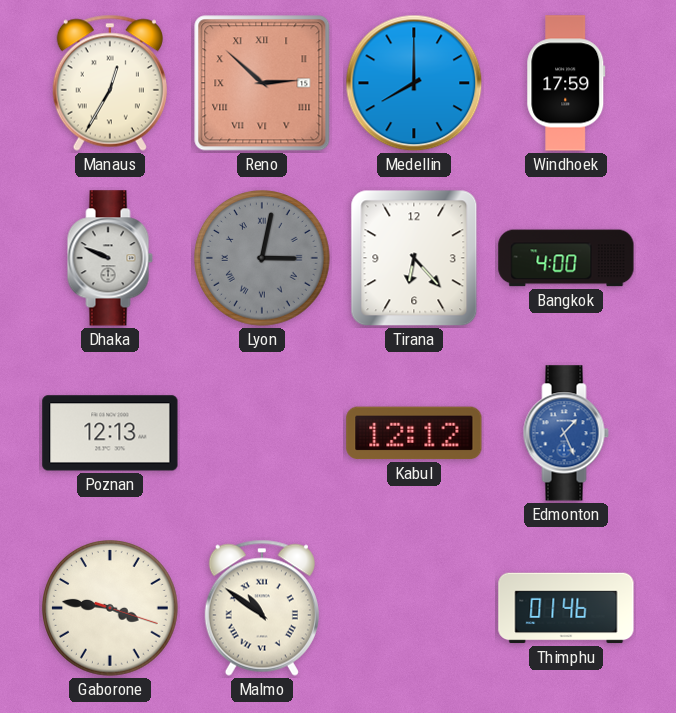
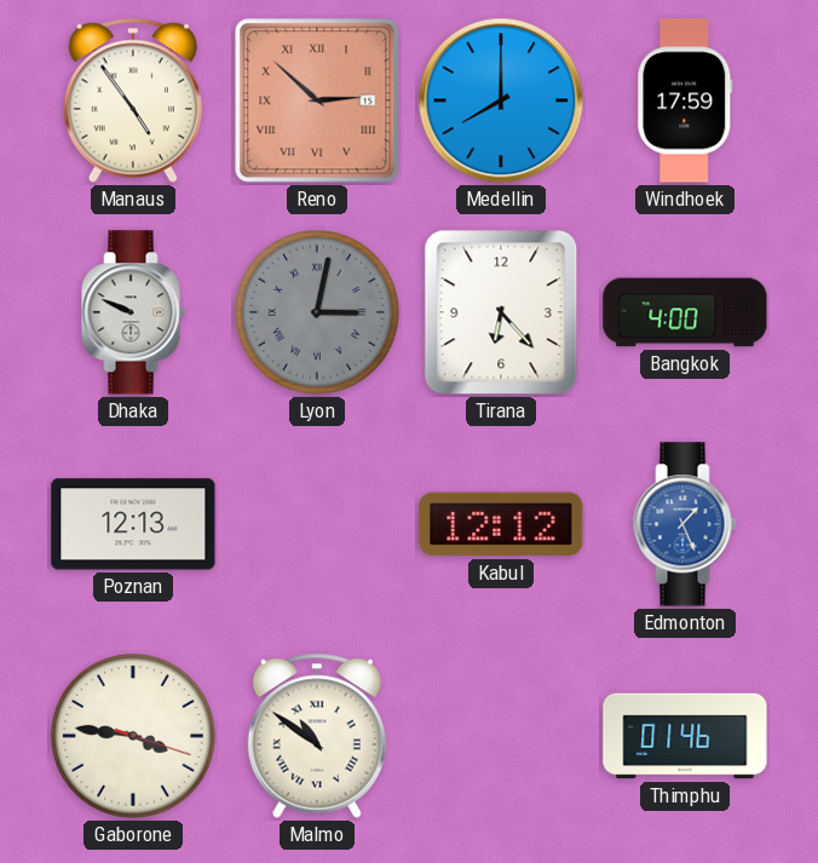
Manaus: 12:35 -> 4:54 (133, 100)
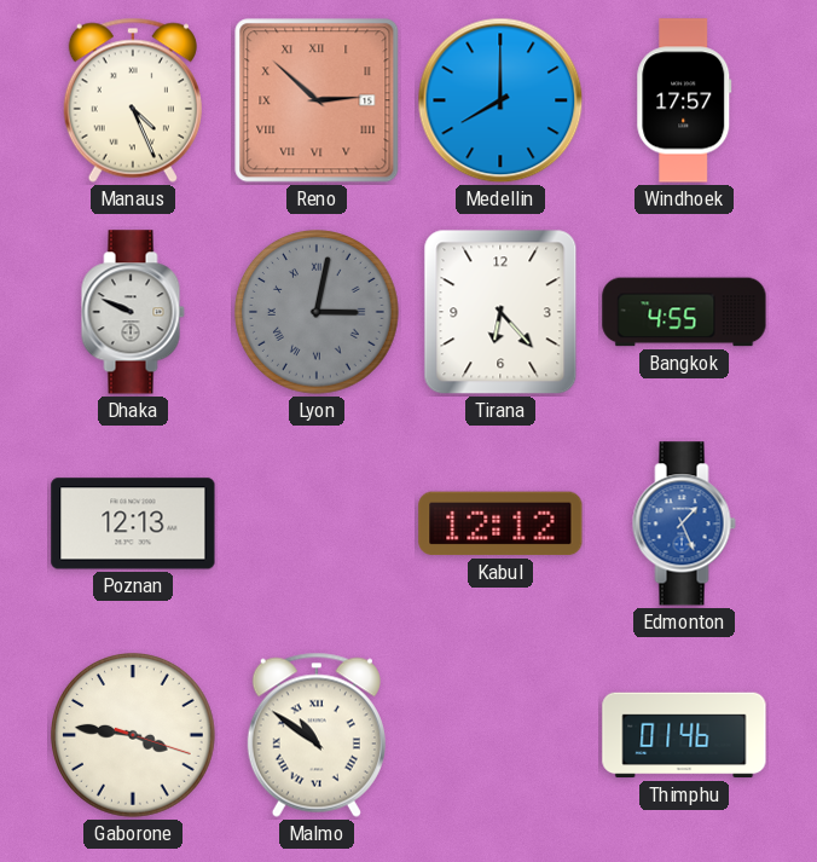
Manaus: 4:54 -> 4:26 (133, 100)
Windhoek: 17:59 -> 17:57 (684, 100)
Bangkok: 4:00 -> 4:55 (684, 312)
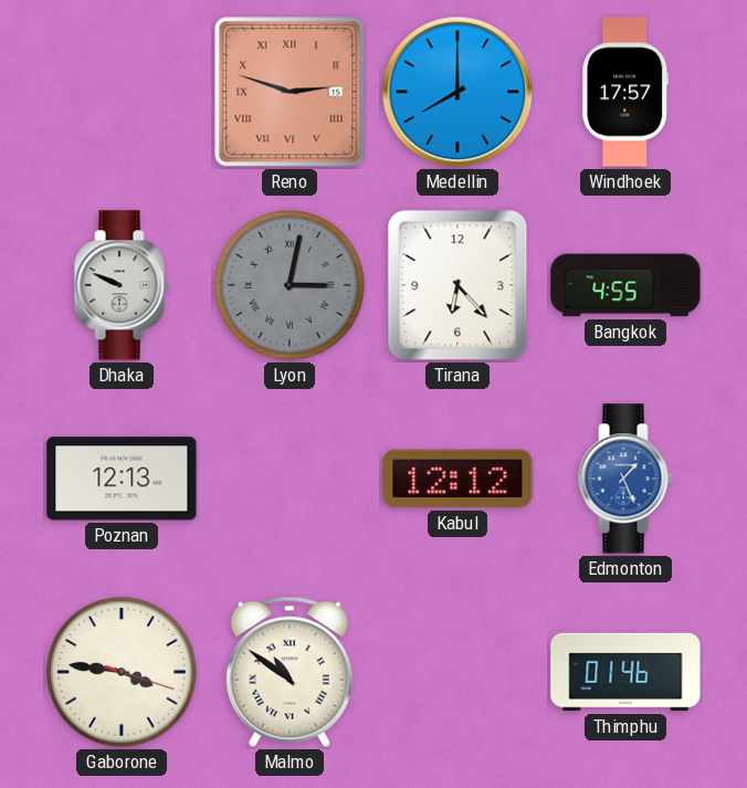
Manaus: 4:26 -> none (133, 100)
Reno: 2:52 -> 2:48 (290, 92)
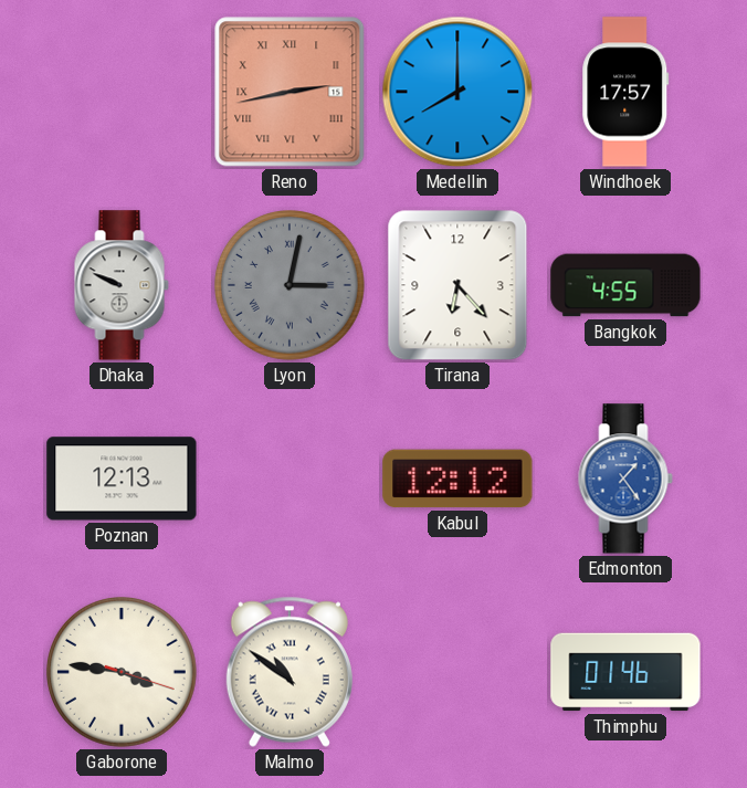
Reno: 2:48 -> 2:43 (290, 92)
Edmonton: 1:26 -> 1:24 (625, 479)
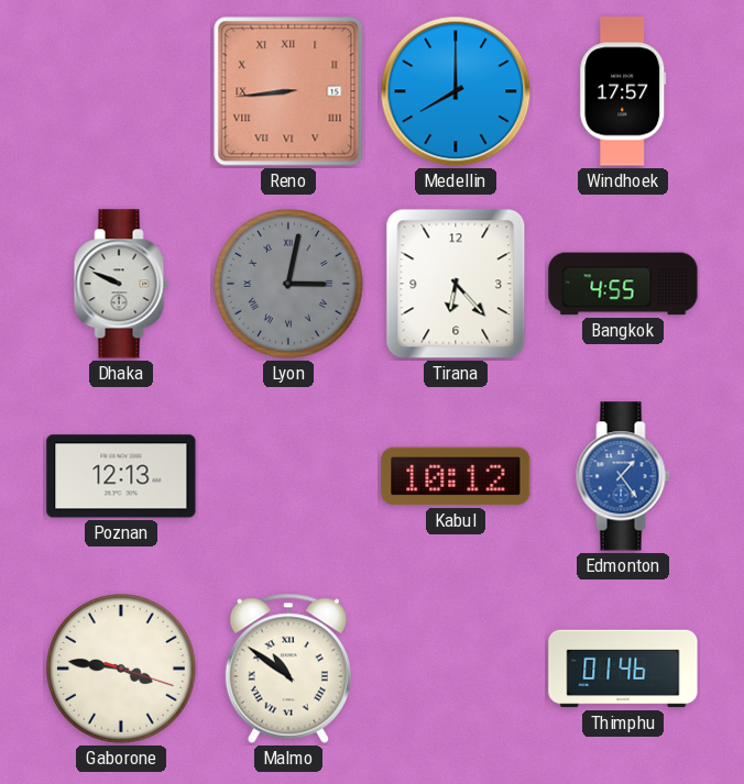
Reno: 2:43 -> 8:44 (288, 91)
Kabul: 12:12 -> 10:12 (456, 476)
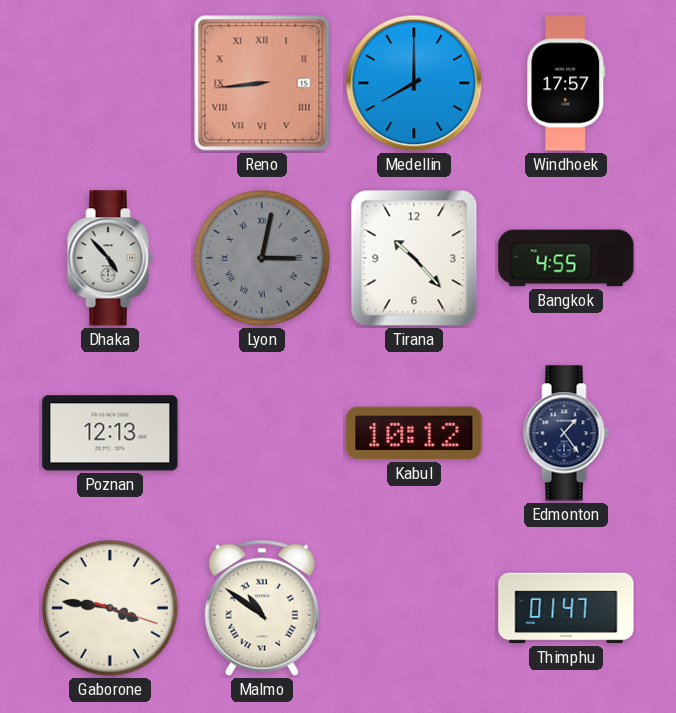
Dhaka: 9:49 -> 4:53 (110, 258)
Tirana: 6:23 -> 10:23 (414, 258)
Edmonton dial: blue -> navy (566, 433)
Thimphu: 01:46 -> 01:47 (566, 608)
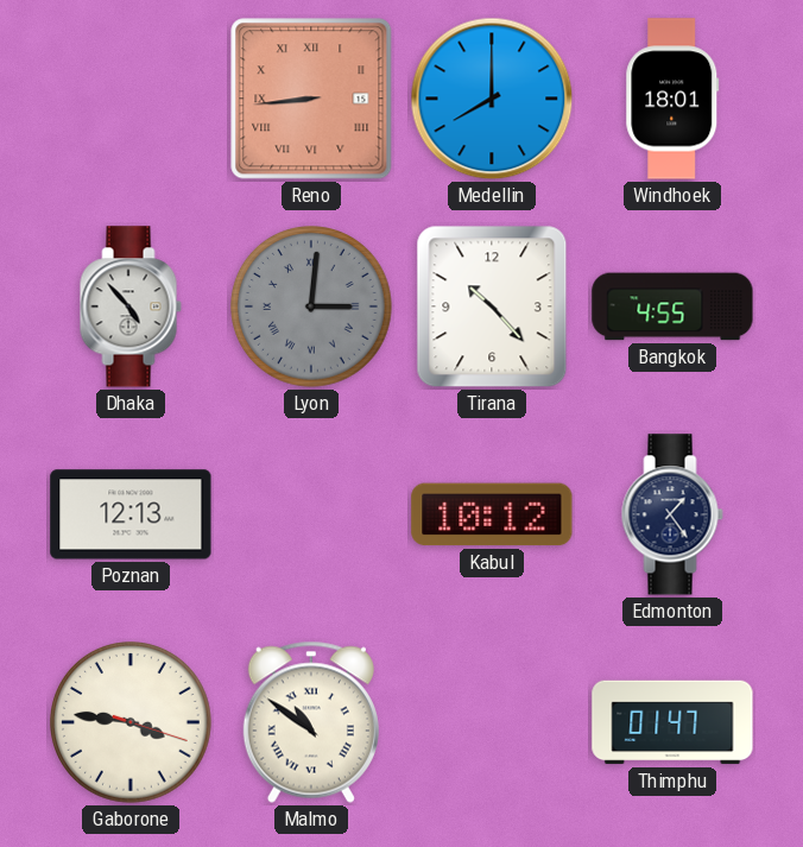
Windhoek: 17:57 -> 18:01 (672, 99)
Lyon: 3:02 -> 3:01 (312, 308)
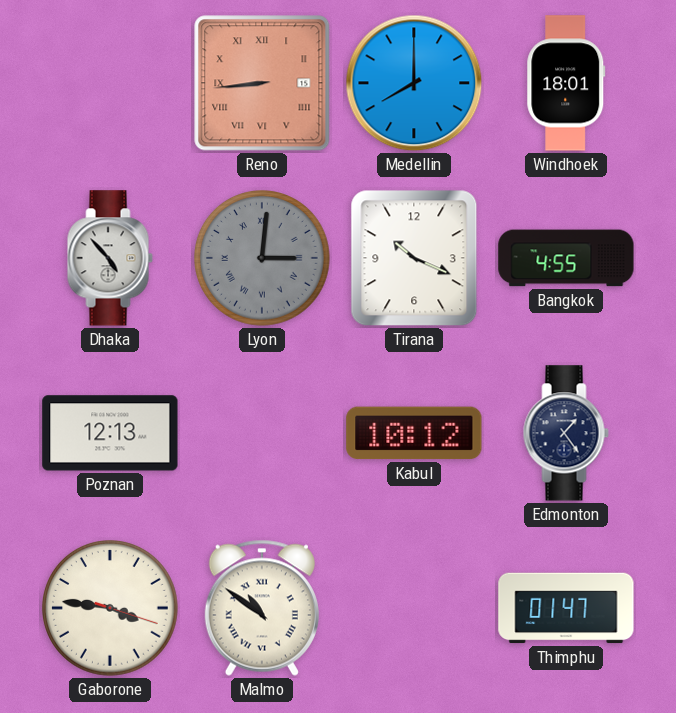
Tirana: 10:23 -> 10:19 (414, 258)
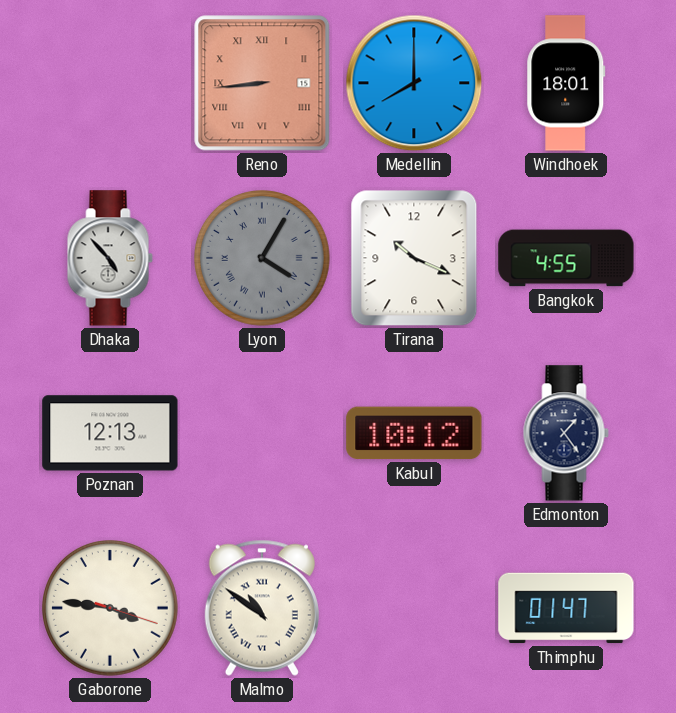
Lyon: 3:01 -> 4:05 (263, 259)
